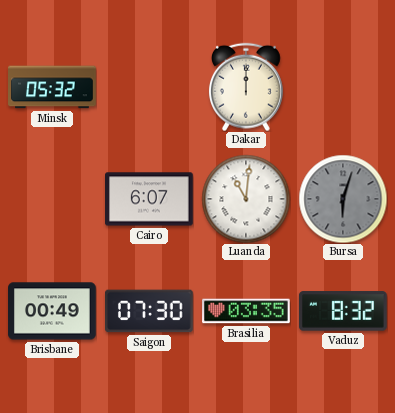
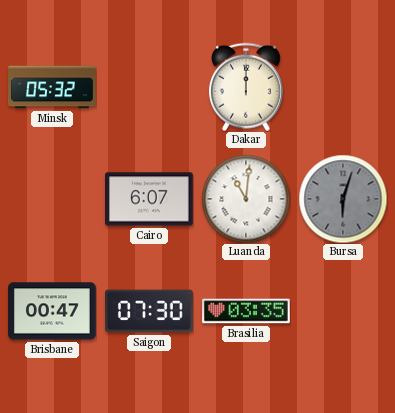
Brisbane: 00:49 -> 00:47 (52, 311)
Vaduz: 8:32 -> none (343, 311)
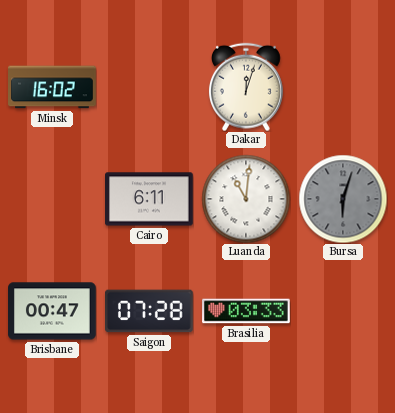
Minsk: 05:32 -> 16:02 (52, 87)
Dakar: 12:00 -> 12:03 (246, 87)
Cairo: 6:07 -> 6:11 (150, 199)
Saigon: 07:30 -> 07:28 (150, 311)
Brasilia: 03:35 -> 03:33 (246, 311)
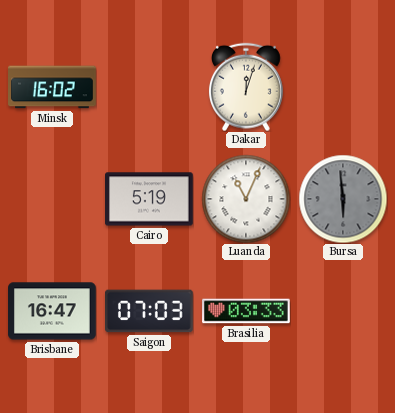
Cairo: 6:11 -> 5:19 (150, 199)
Luanda: 11:01 -> 11:04 (246, 199)
Bursa: 6:03 -> 5:59 (343, 199)
Brisbane: 00:47 -> 16:47 (52, 311)
Saigon: 07:28 -> 07:03 (150, 311)
